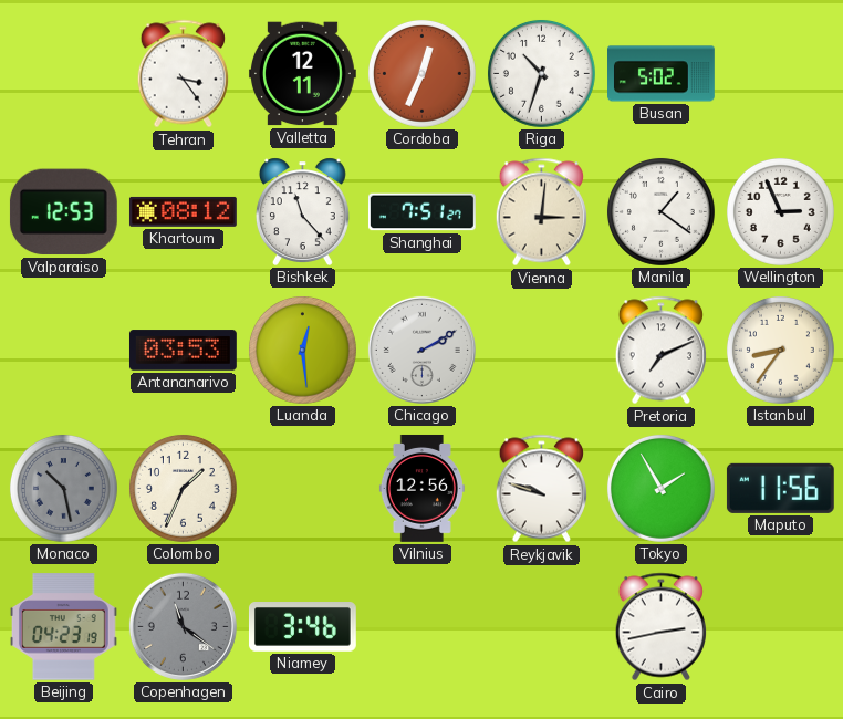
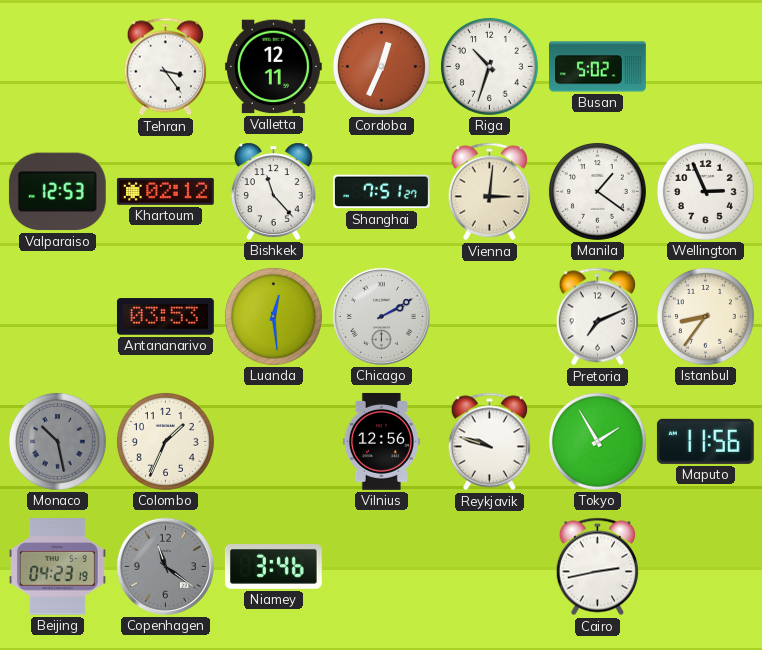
Khartoum: 08:12 -> 02:12 (166, 191)
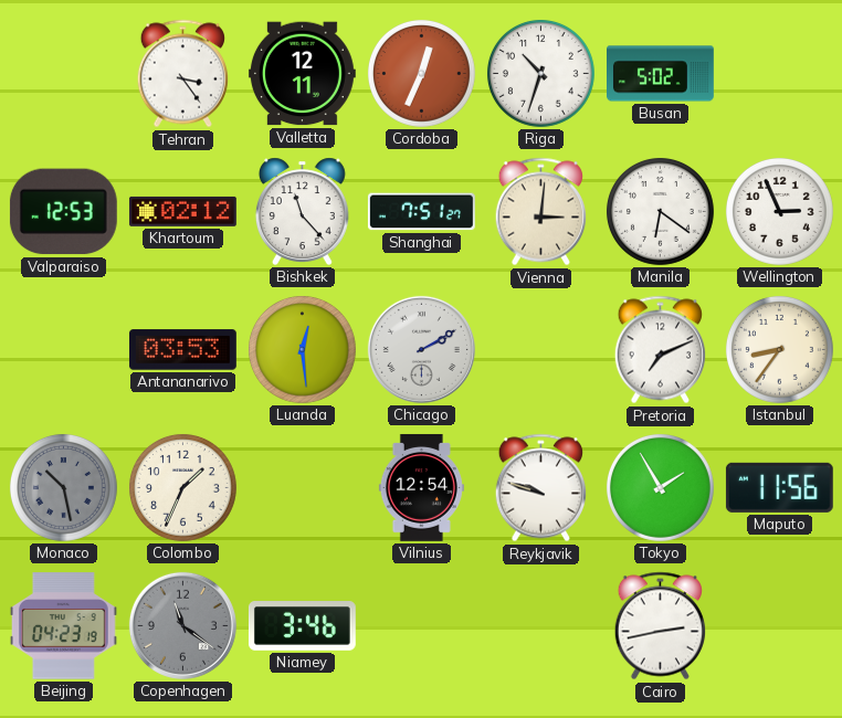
Manila: 1:21 -> 6:21 (660, 211)
Vilnius: 12:56 -> 12:54 (421, 487)
